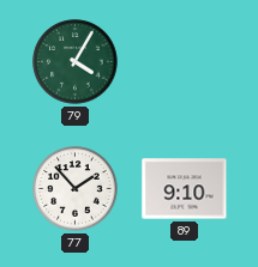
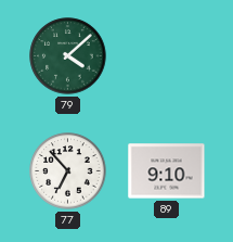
79: 4:05 -> 4:08 (68, 56)
77: 1:53 -> 6:53 (68, 171)
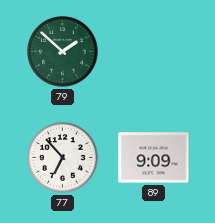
79: 4:08 -> 1:52 (63, 52)
89: 9:10 -> 9:09 (154, 158)
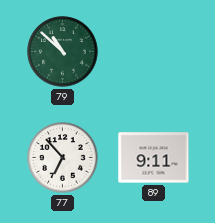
79: 1:52 -> 10:52 (63, 52)
89: 9:09 -> 9:11 (154, 158)
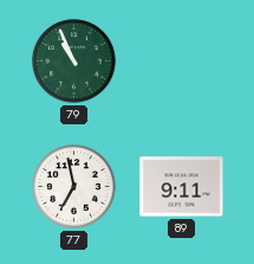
79: 10:52 -> 10:56 (74, 62)
77: 6:53 -> 6:58 (74, 187)
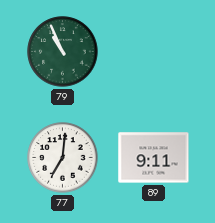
77: 6:58 -> 7:01 (63, 158)
